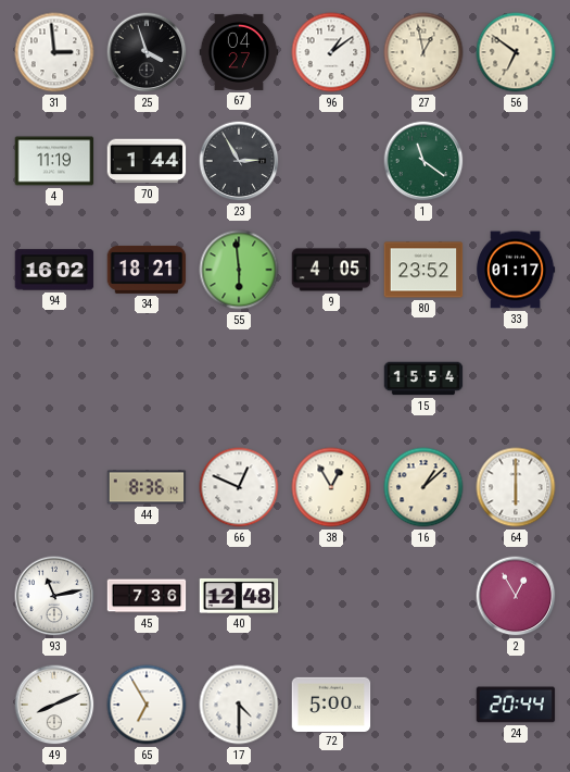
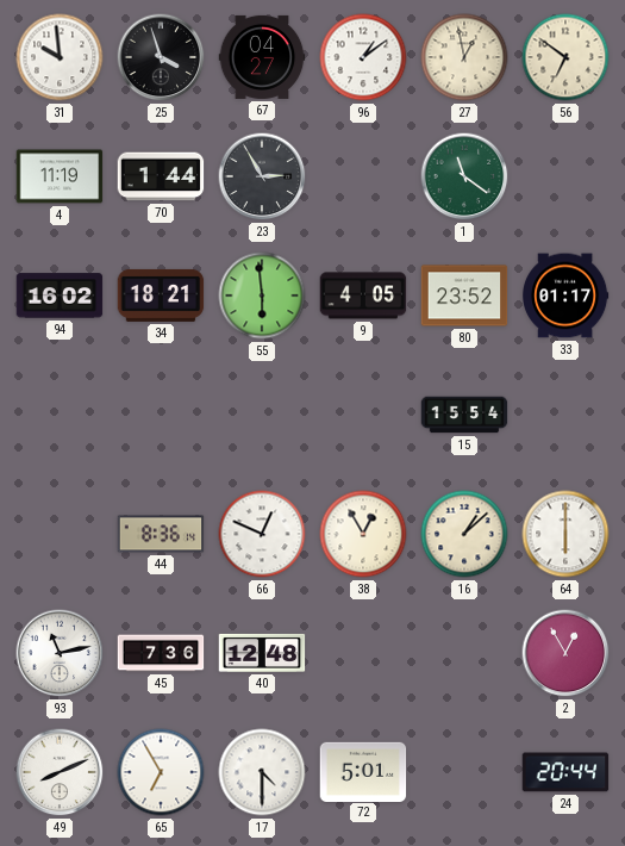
31: 2:59 -> 9:59 (60, 57)
72: 5:00 -> 5:01 (363, 771)
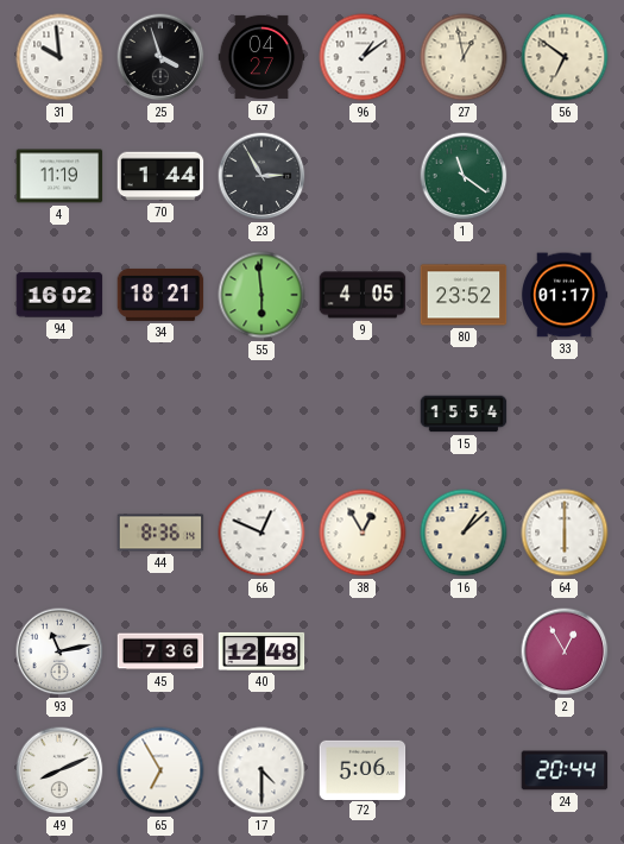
72: 5:01 -> 5:06 (363, 769)
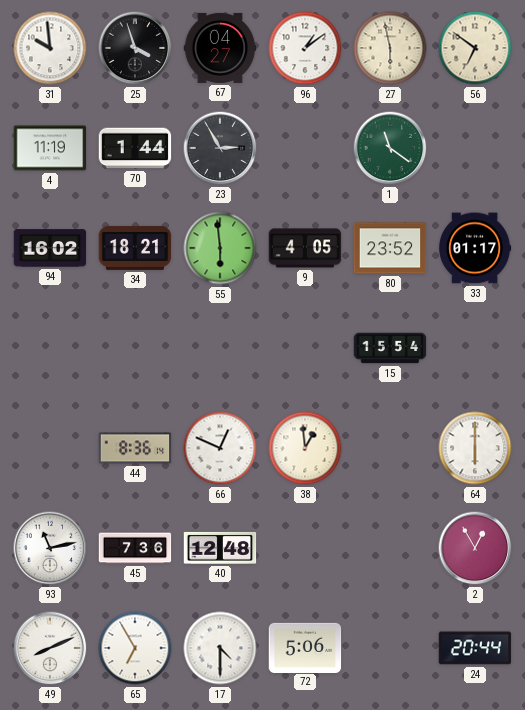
27: 12:58 -> 5:58 (390, 48)
38: 12:55 -> 12:59 (305, 448)
16: 1:08 -> none (464, 533)
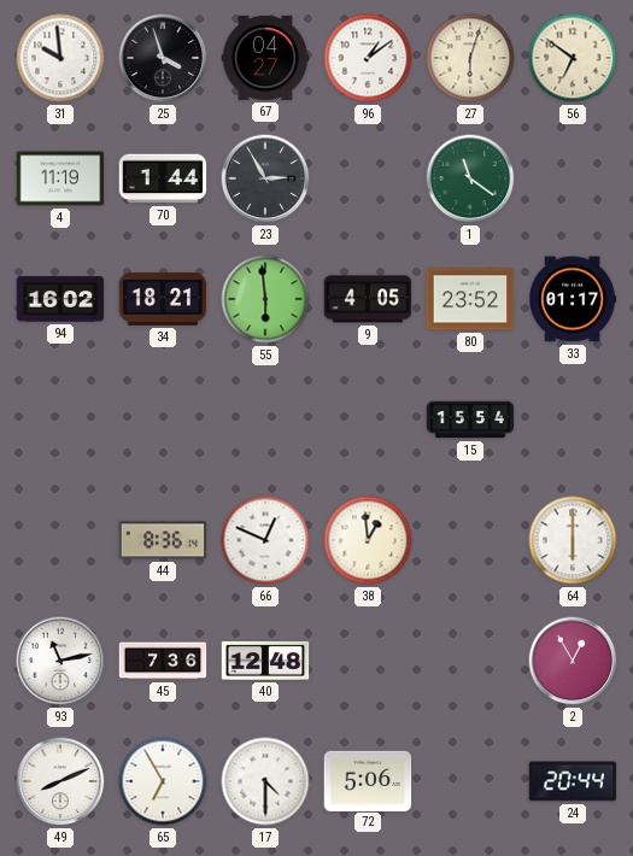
27: 5:58 -> 6:03 (470, 58)
